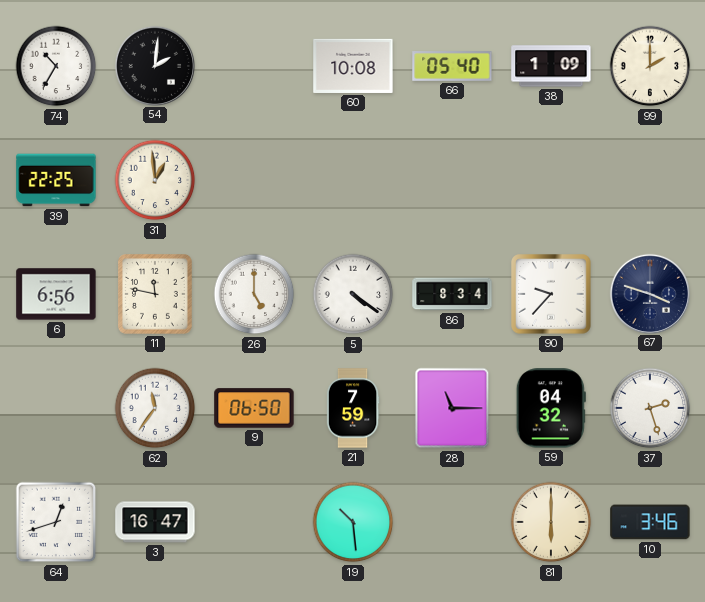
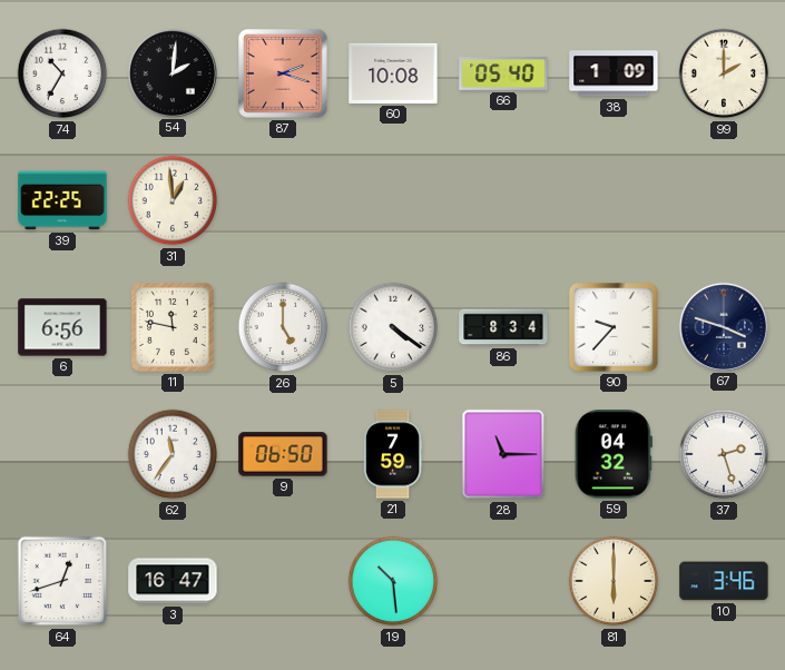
87: none -> 2:18 (283, 73)
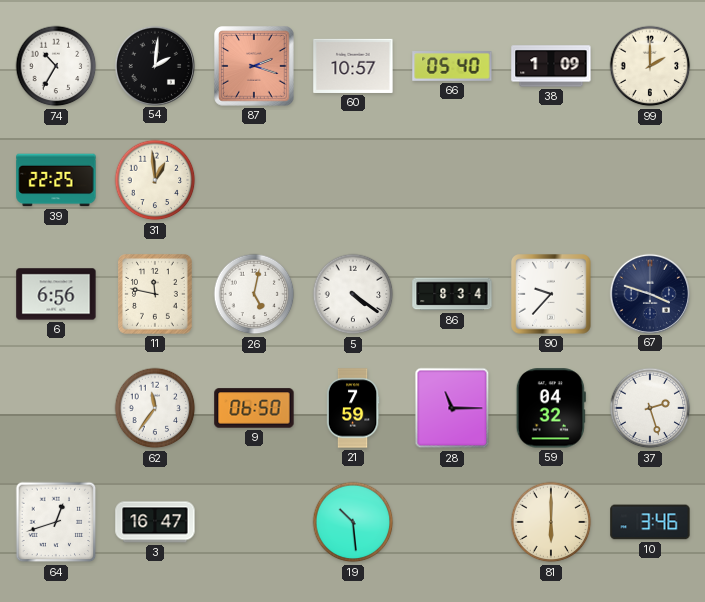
60: 10:08 -> 10:57 (353, 66)
26: 5:00 -> 5:02 (254, 294)
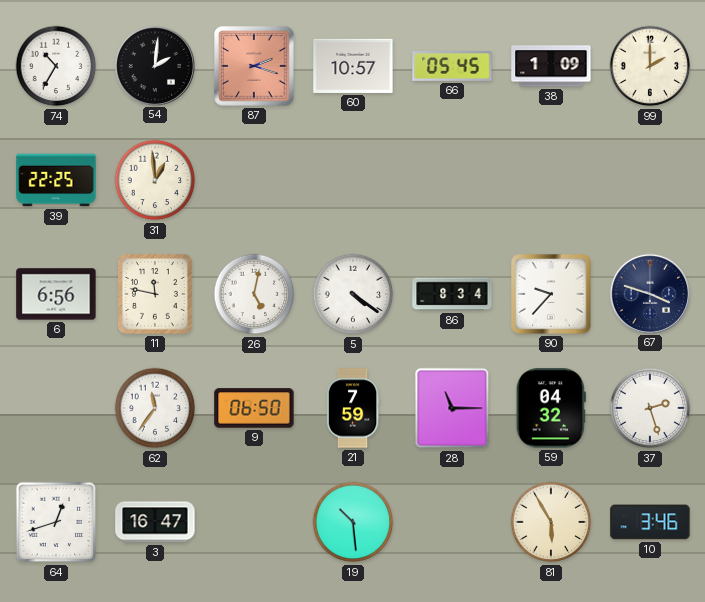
66: 05:40 -> 05:45 (452, 67)
81: 6:00 -> 5:55 (551, 522)
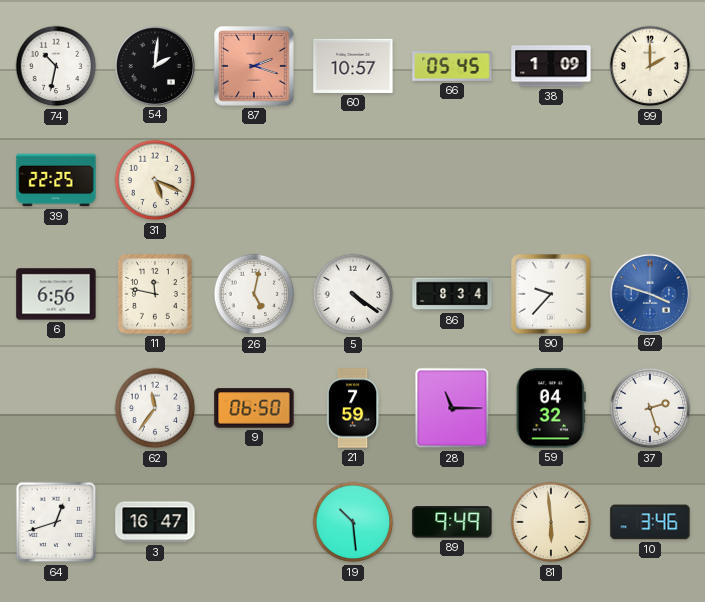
74: 10:35 -> 10:32 (56, 66)
31: 12:59 -> 5:19 (155, 180)
67 dial: navy -> blue (649, 293)
89: none -> 9:49 (452, 522)
81: 5:55 -> 5:59 (551, 522)
